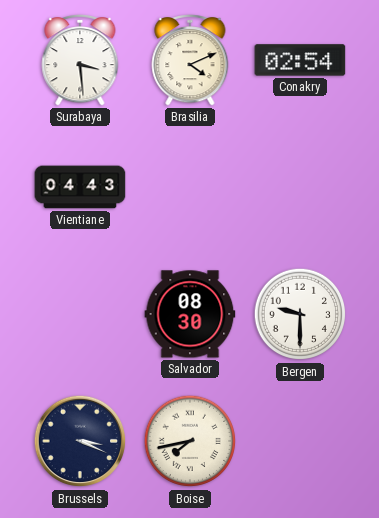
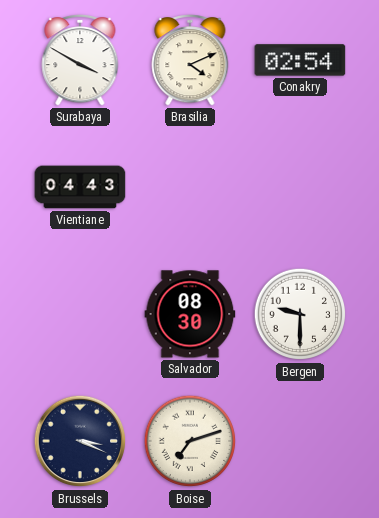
Surabaya: 3:29 -> 3:50 (80, 60)
Boise: 7:43 -> 7:12 (190, 441)
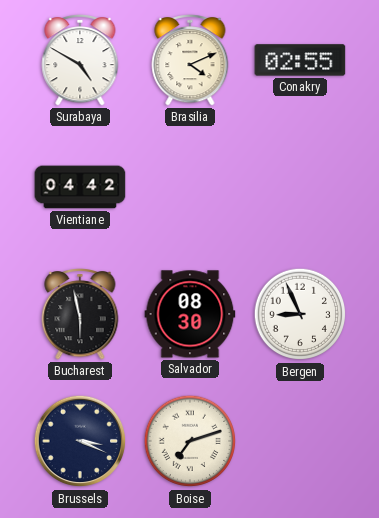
Surabaya: 3:50 -> 4:50 (80, 60)
Conakry: 02:54 -> 02:55 (300, 60)
Vientiane: 04:43 -> 04:42 (80, 187)
Bucharest: none -> 5:58 (80, 314)
Bergen: 9:30 -> 8:56 (300, 314)
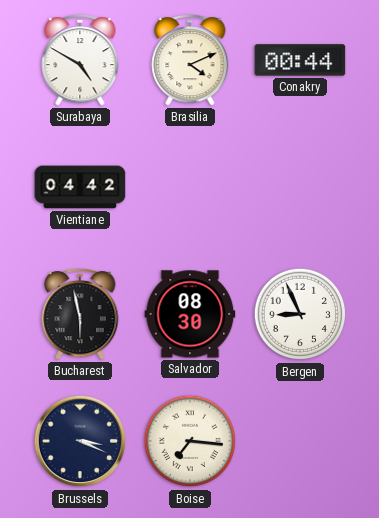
Conakry: 02:55 -> 00:44 (300, 60)
Boise: 7:12 -> 7:16 (190, 441)
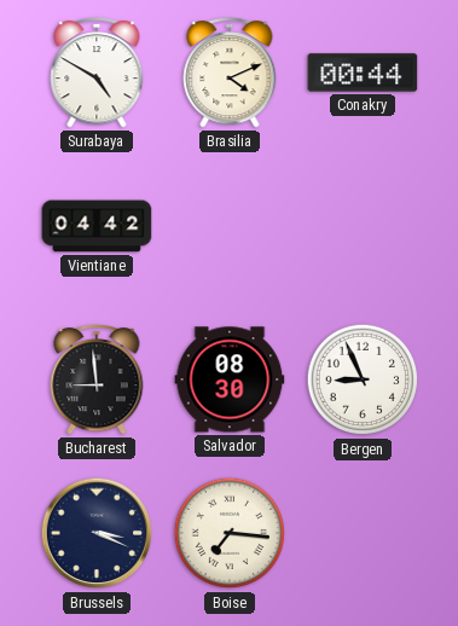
Bucharest: 5:58 -> 8:59 (97, 379)
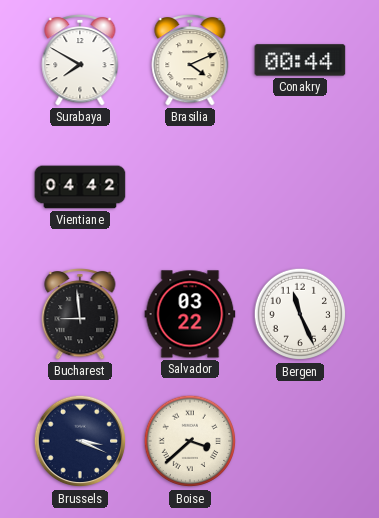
Surabaya: 4:50 -> 7:50 (80, 60)
Salvador: 08:30 -> 03:22 (190, 314)
Bergen: 8:56 -> 11:26 (300, 314)
Boise: 7:16 -> 3:38 (190, 441)
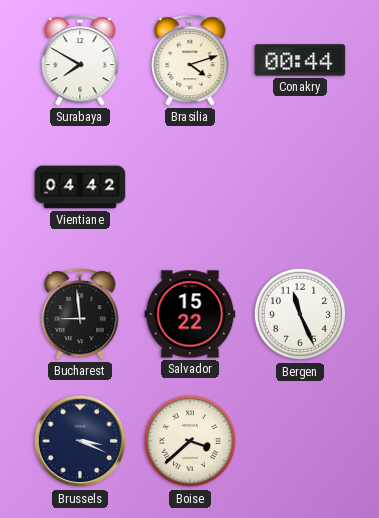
Brasilia: 4:11 -> 4:12 (190, 60)
Salvador: 03:22 -> 15:22 (190, 314)
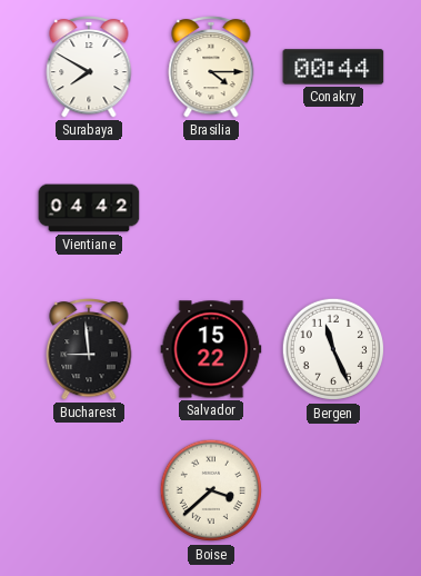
Brasilia: 4:12 -> 4:15 (211, 67)
Brussels: 3:19 -> none (80, 441)
